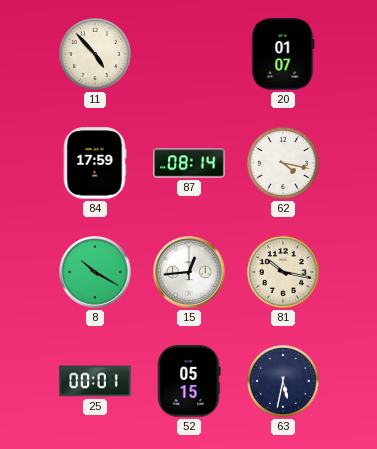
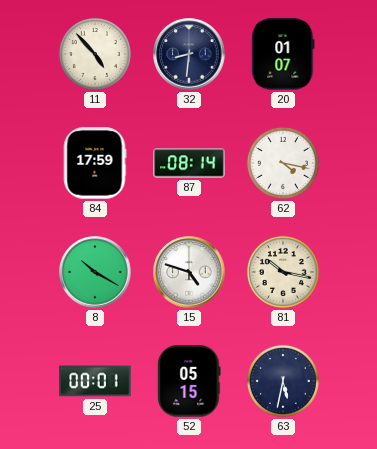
32: none -> 8:31 (189, 54)
15: 12:44 -> 4:48 (189, 272)
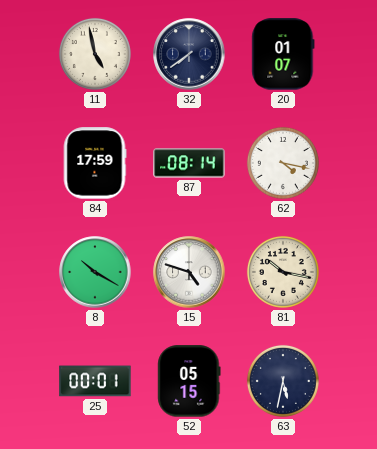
11: 4:53 -> 4:58 (95, 54)
32: 8:31 -> 7:39 (189, 54)
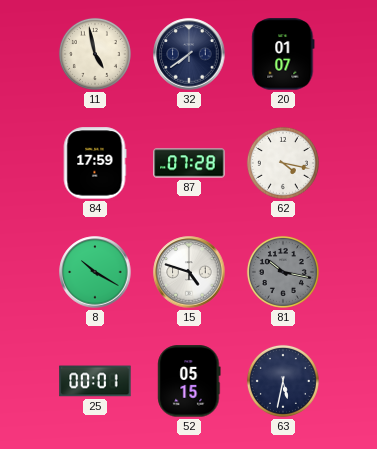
87: 08:14 -> 07:28 (189, 163)
81 dial: cream -> grey (283, 272)
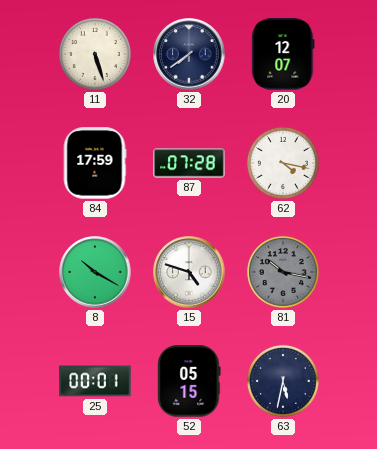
11: 4:58 -> 5:27 (95, 54)
20: 01:07 -> 12:07 (283, 54)
